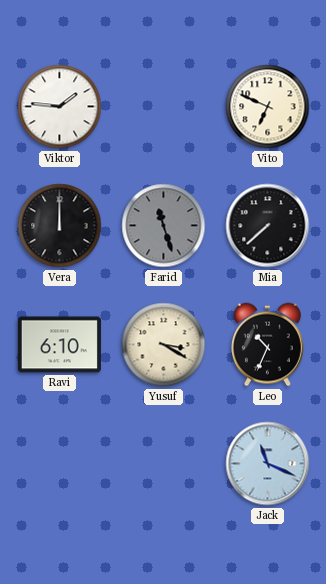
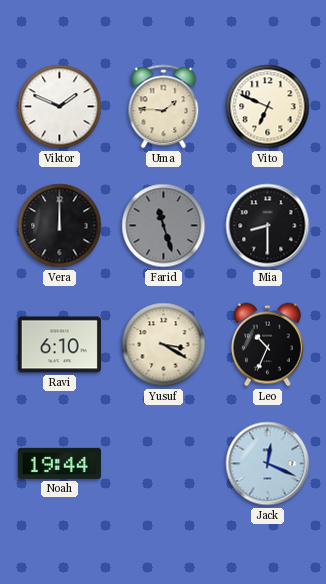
Viktor: 1:46 -> 1:49 (60, 107)
Uma: none -> 1:46 (164, 107)
Mia: 7:38 -> 8:30 (268, 226)
Noah: none -> 19:44 (59, 463)
Jack: 11:19 -> 12:19 (268, 464)
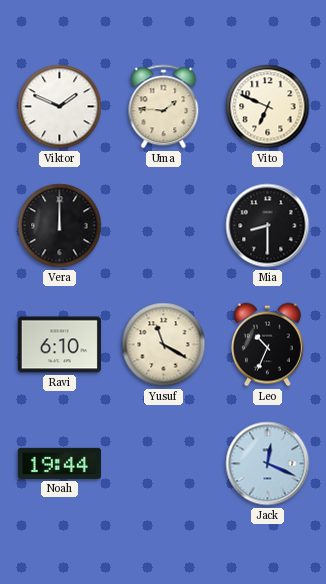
Farid: 11:27 -> none (164, 226)
Yusuf: 3:20 -> 11:20 (164, 345)
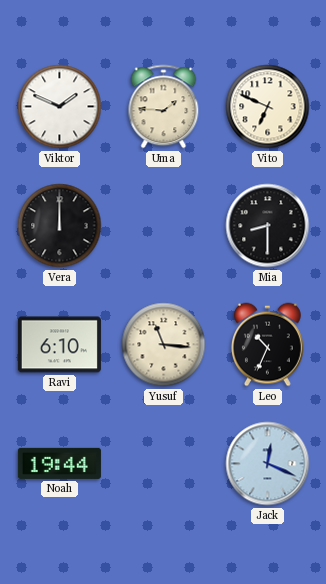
Yusuf: 11:20 -> 11:16 (164, 345)
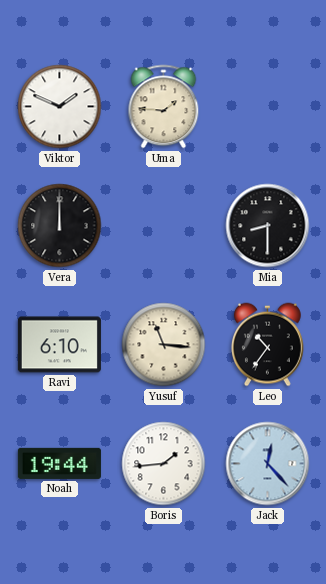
Vito: 6:49 -> none (268, 107)
Leo: 10:34 -> 10:36 (267, 345)
Boris: none -> 1:44 (164, 464)
Jack: 12:19 -> 12:23 (268, 464)
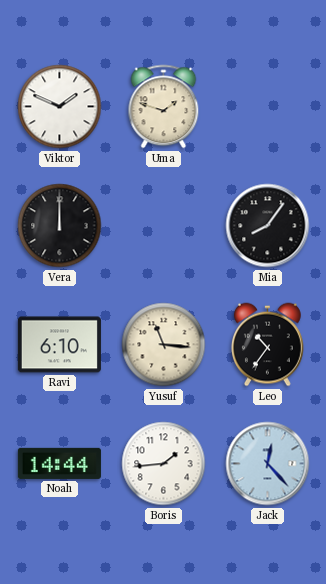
Uma: 1:46 -> 1:48 (164, 107)
Mia: 8:30 -> 8:06 (268, 226)
Noah: 19:44 -> 14:44 (59, 463)
